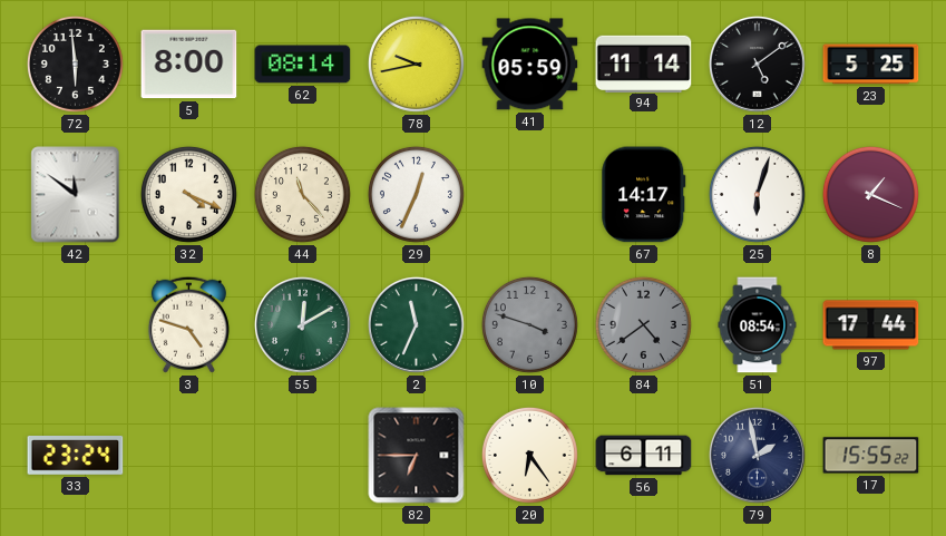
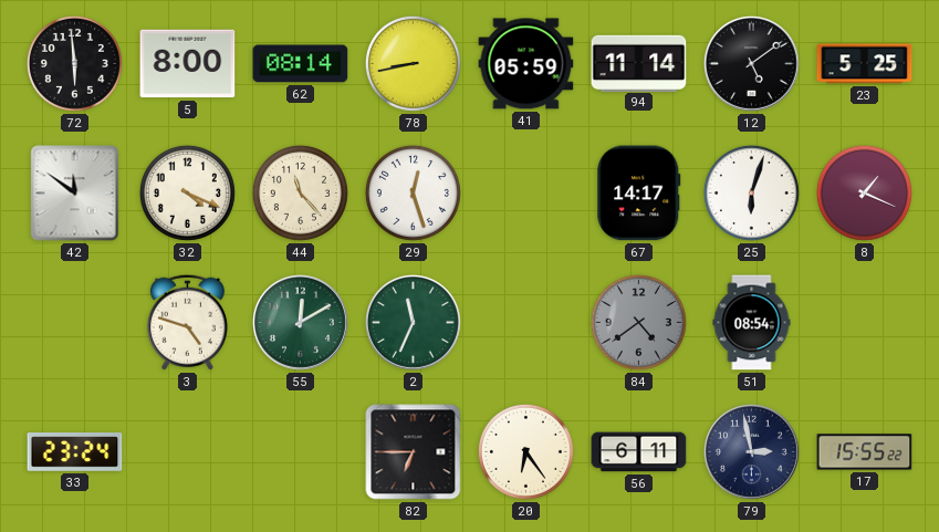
78: 9:43 -> 8:43 (413, 63)
29: 12:34 -> 12:27 (413, 192)
10: 3:48 -> none (529, 324)
97: 17:44 -> none (871, 325)
79: 1:58 -> 2:58 (751, 451)
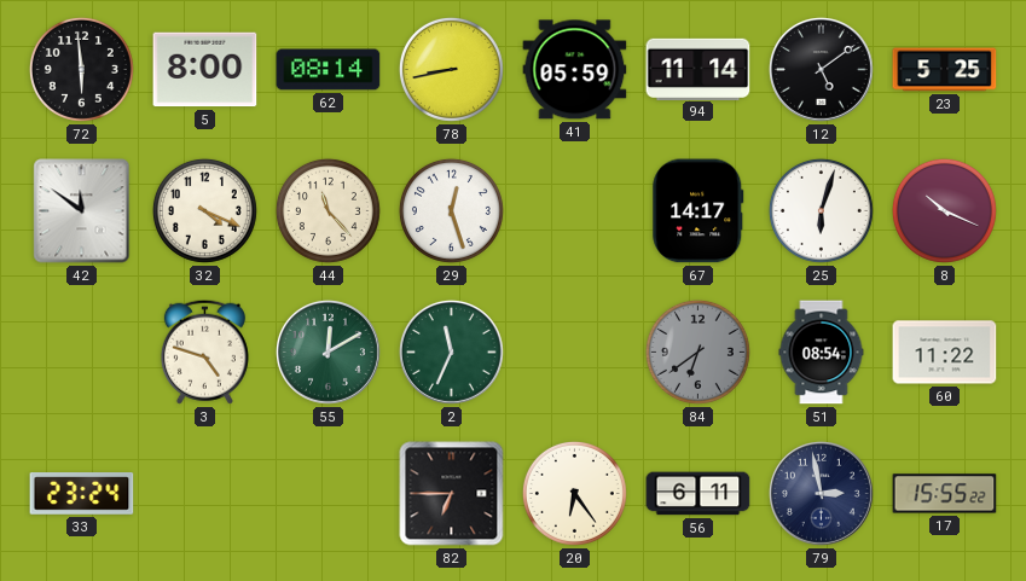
8: 1:19 -> 10:19 (944, 210)
84: 4:39 -> 6:39 (697, 351)
60: none -> 11:22 (945, 353)
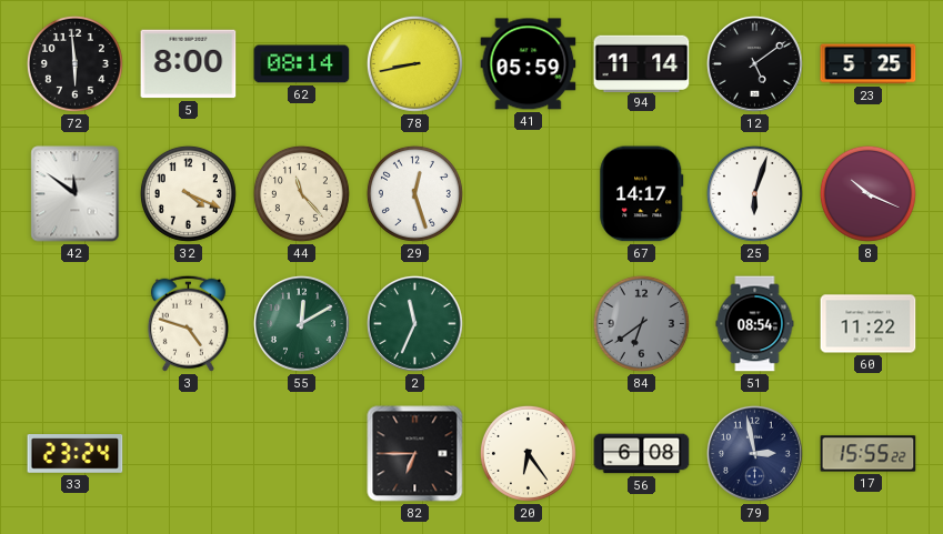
56: 6:11 -> 6:08 (642, 454)
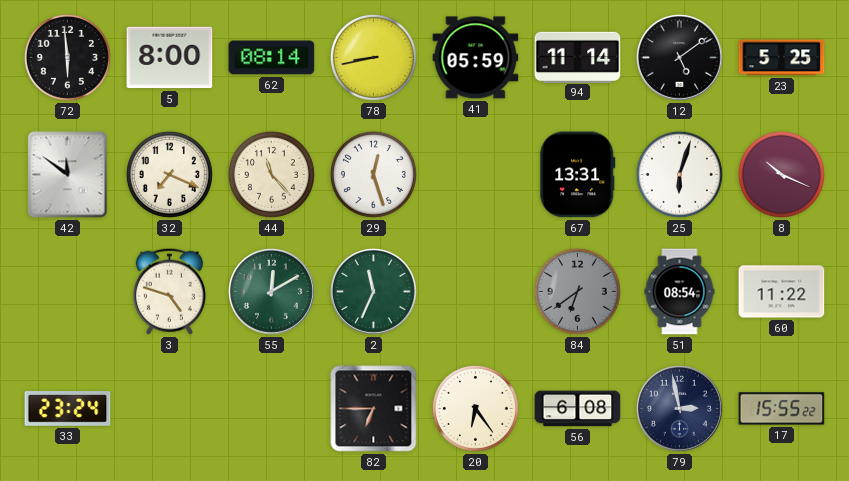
32: 4:19 -> 7:19 (169, 174)
67: 14:17 -> 13:31 (578, 175)
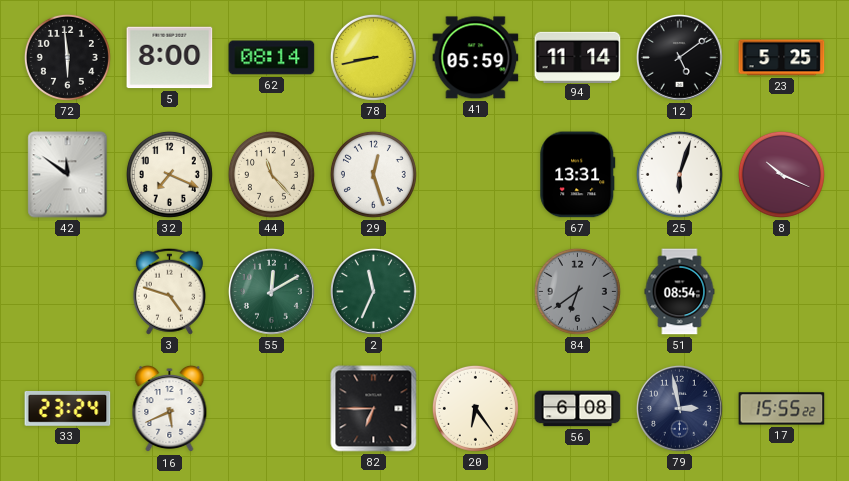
60: 11:22 -> none (782, 292)
16: none -> 5:41 (170, 409)
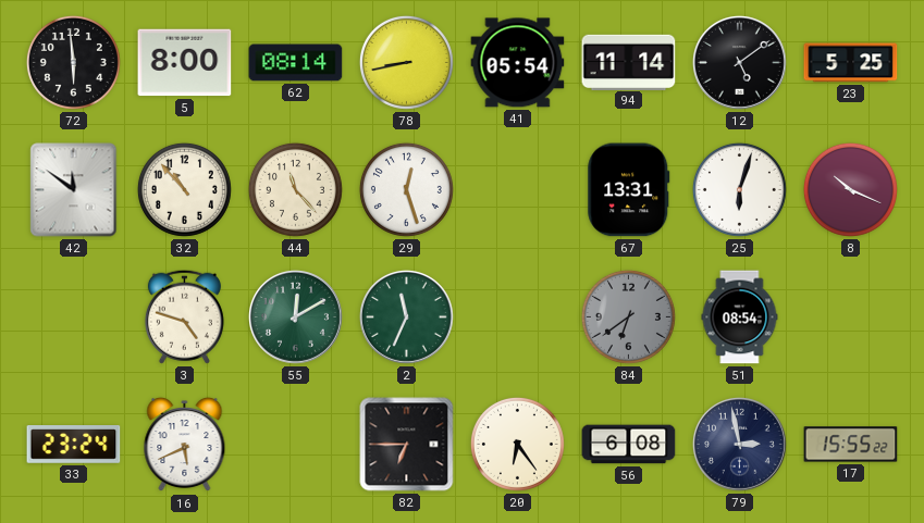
41: 05:59 -> 05:54 (518, 63)
32: 7:19 -> 10:53 (184, 189)
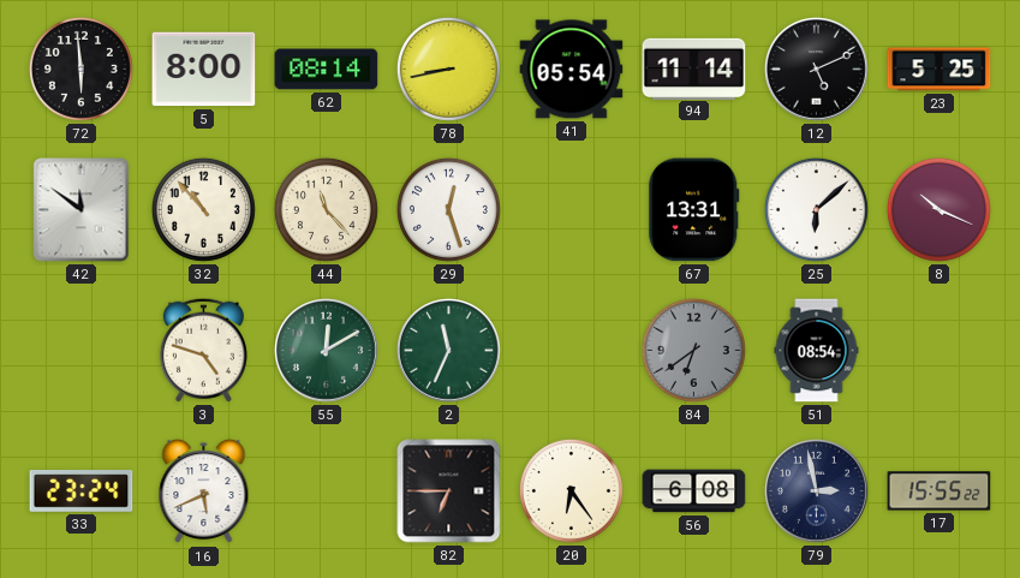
12: 5:09 -> 5:11 (816, 68)
25: 6:03 -> 6:08 (816, 209)
